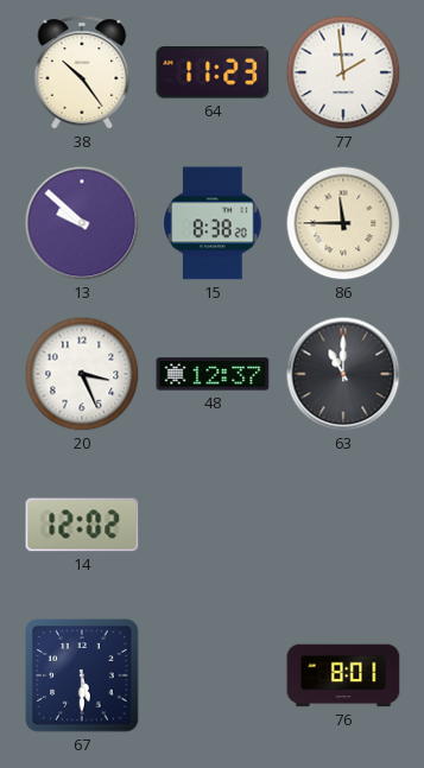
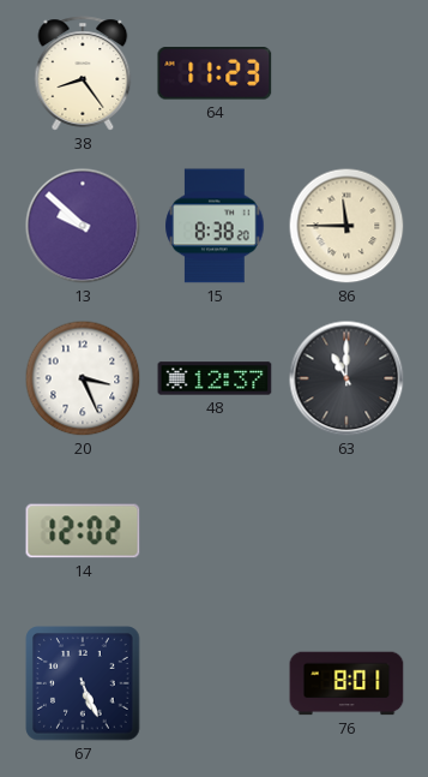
38: 10:24 -> 8:24 (83, 73)
77: 1:59 -> none (343, 72)
67: 5:30 -> 5:26 (83, 683)
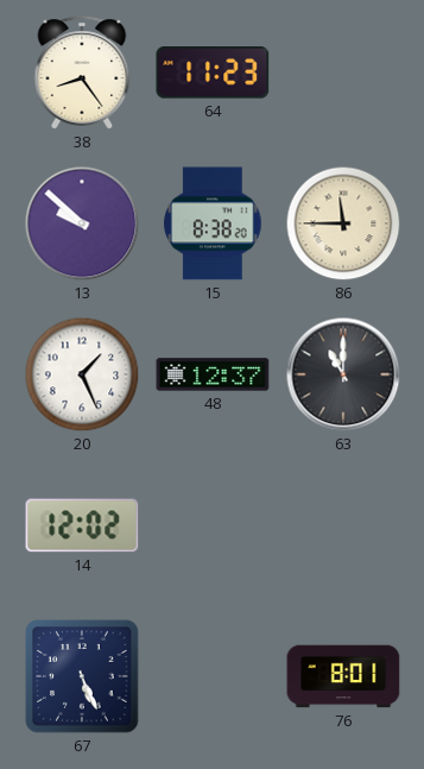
20: 3:26 -> 1:26 (82, 374)
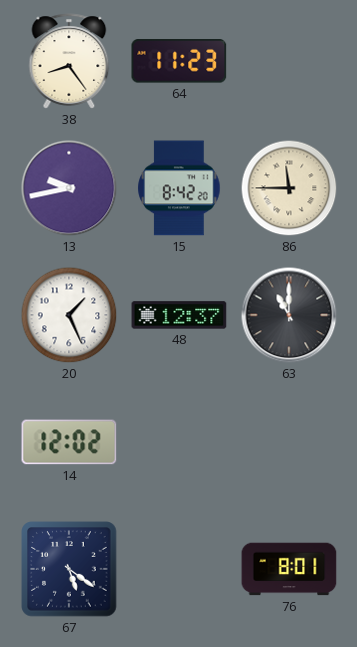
13: 9:52 -> 9:43 (69, 188)
15: 8:38 -> 8:42 (179, 188)
67: 5:26 -> 5:21 (69, 569)
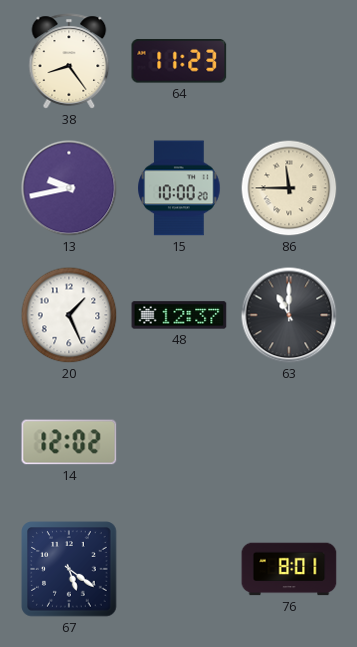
15: 8:42 -> 10:00 (179, 188)
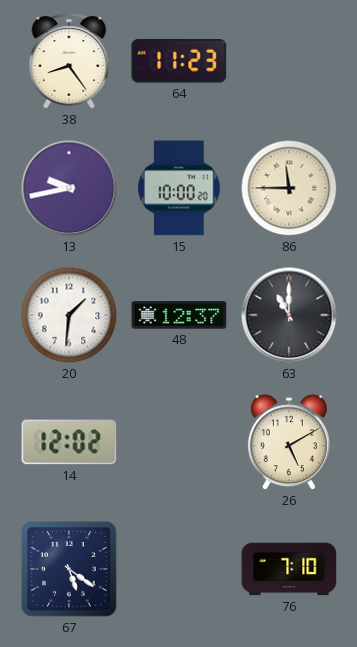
20: 1:26 -> 1:31 (69, 315)
26: none -> 5:10 (289, 443)
76: 8:01 -> 7:10 (289, 569)
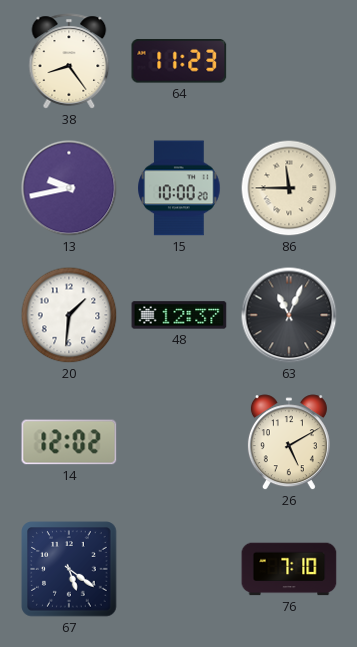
63: 11:00 -> 11:04 (289, 315)
